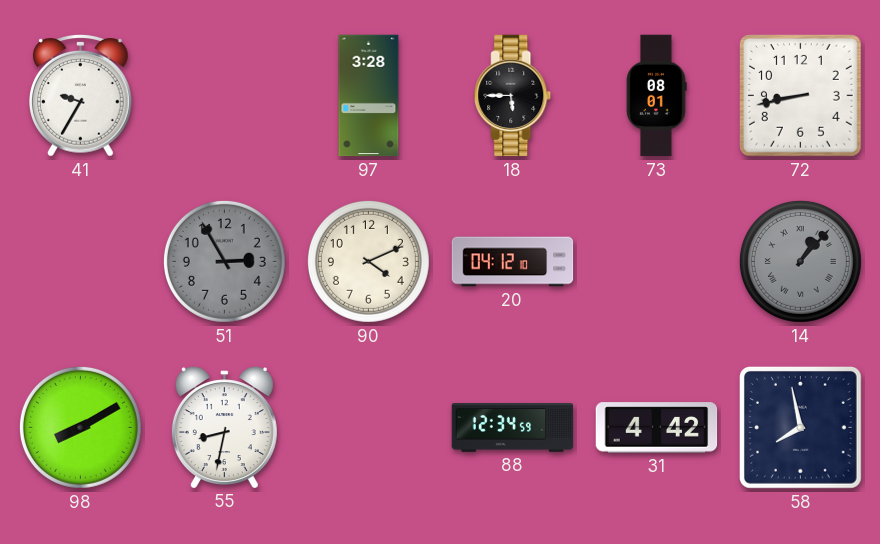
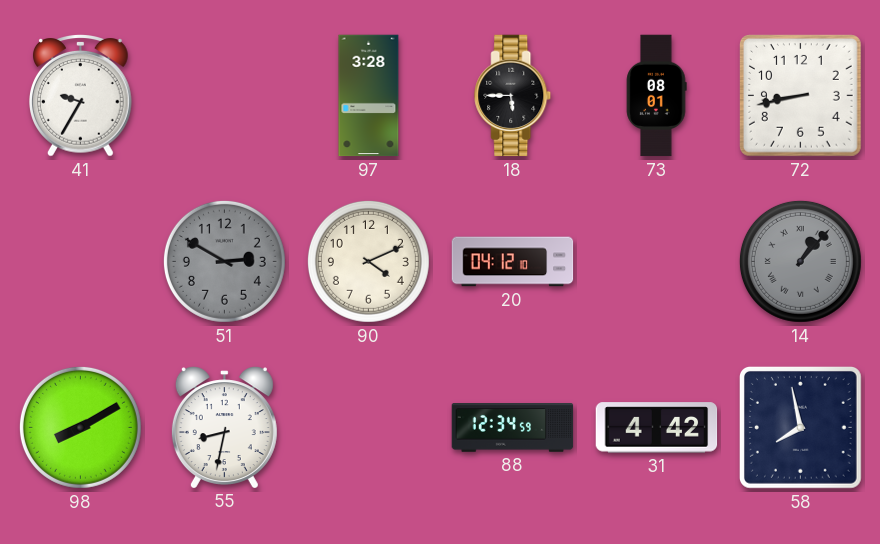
51: 2:55 -> 2:50 (224, 261)
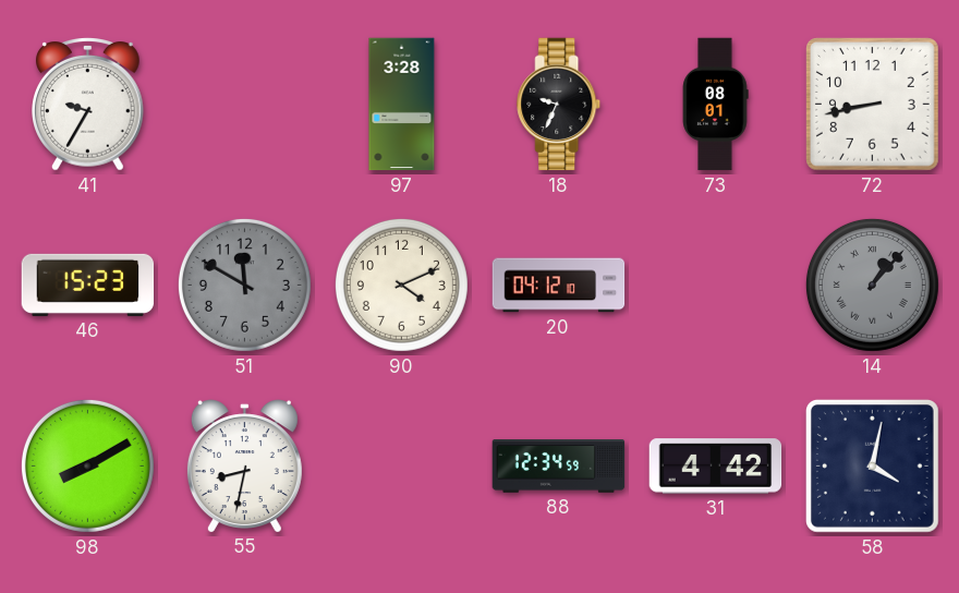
18: 5:45 -> 9:34 (559, 105)
46: none -> 15:23 (88, 285)
51: 2:50 -> 11:50 (244, 285)
58: 7:58 -> 4:02 (872, 465)
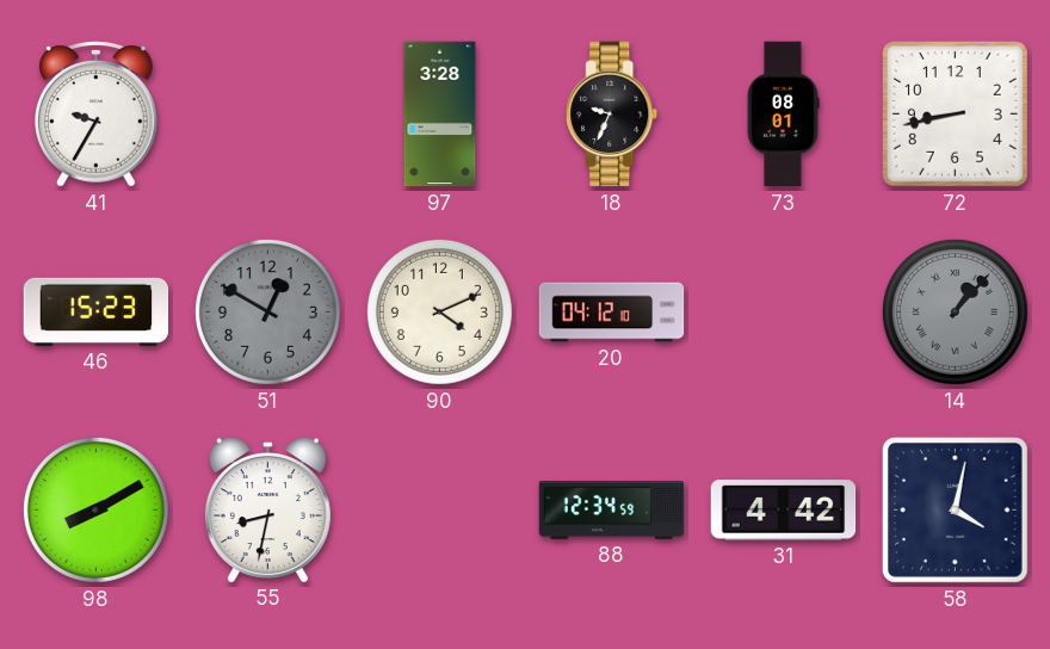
51: 11:50 -> 12:50 (267, 311)
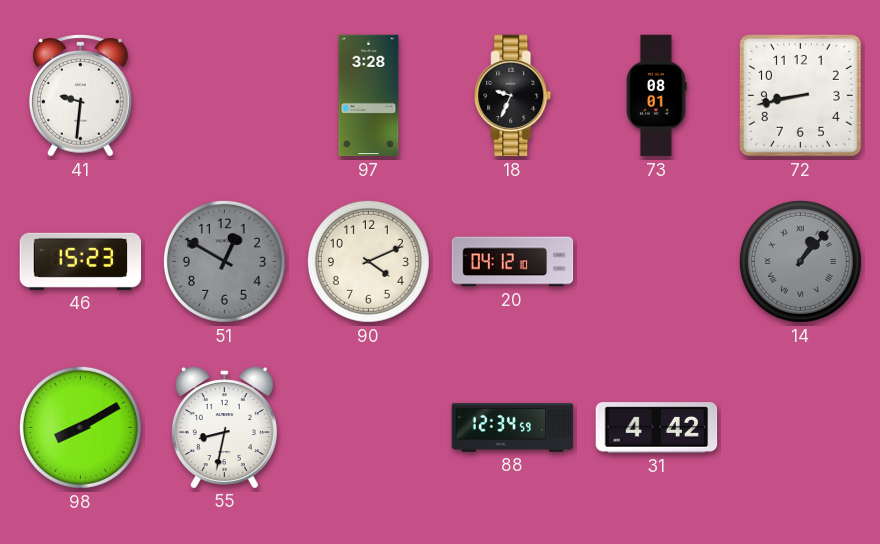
41: 9:35 -> 9:31 (81, 96)
58: 4:02 -> none (955, 509)
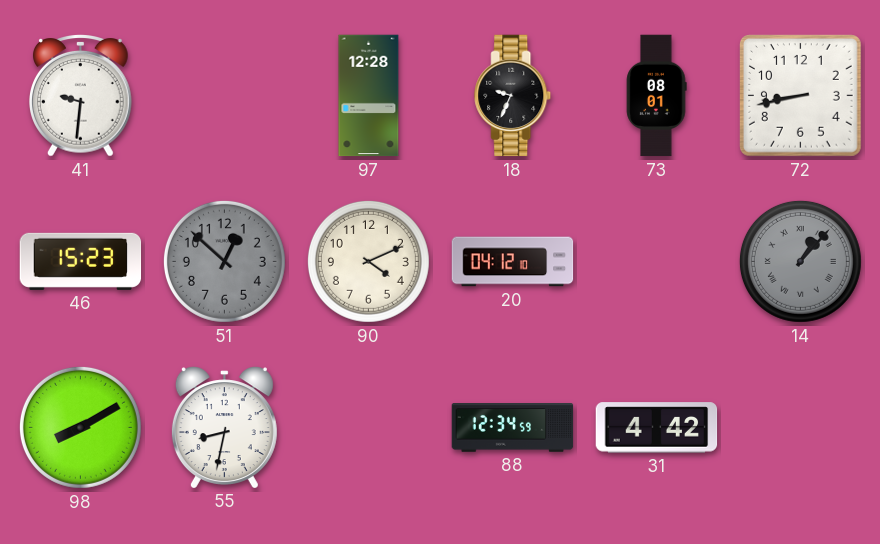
97: 3:28 -> 12:28 (369, 96)
51: 12:50 -> 12:52 (224, 261)
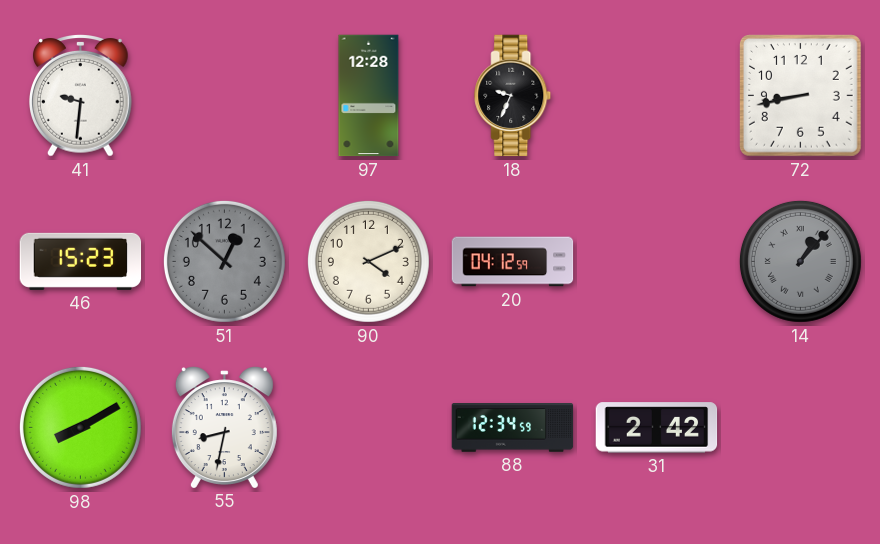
73: 08:01 -> none (656, 96)
20: 04:12:10 -> 04:12:59 (513, 262)
31: 4:42 -> 2:42 (657, 428)
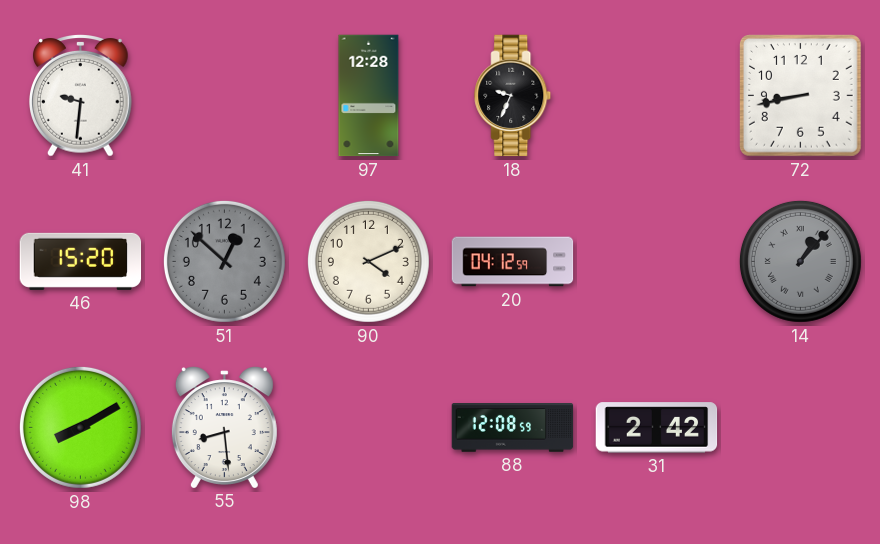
46: 15:23 -> 15:20 (81, 261)
55: 8:32 -> 8:29 (224, 427)
88: 12:34 -> 12:08 (513, 428)
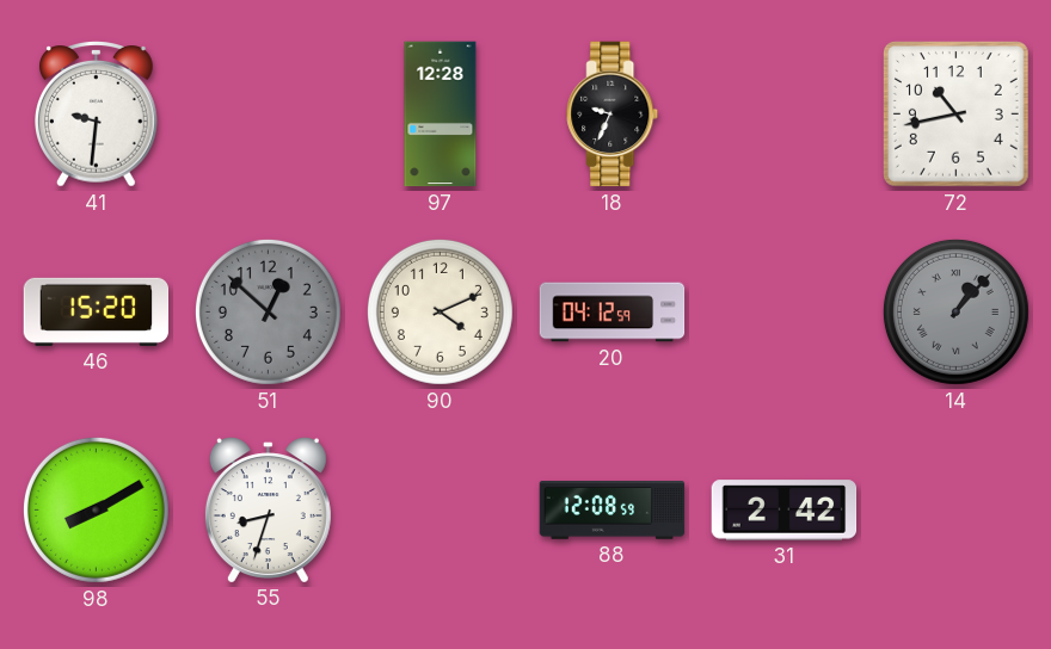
72: 8:43 -> 10:43 (955, 113)
55: 8:29 -> 8:33 (268, 509)
